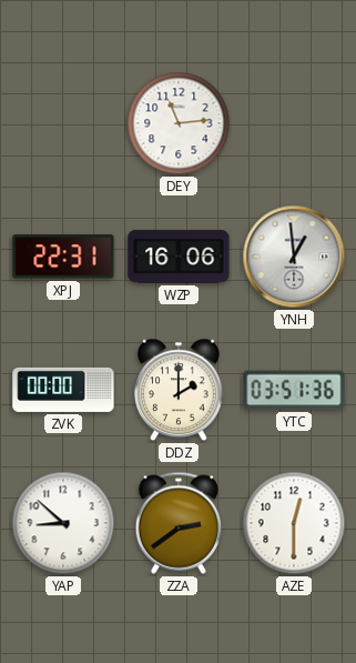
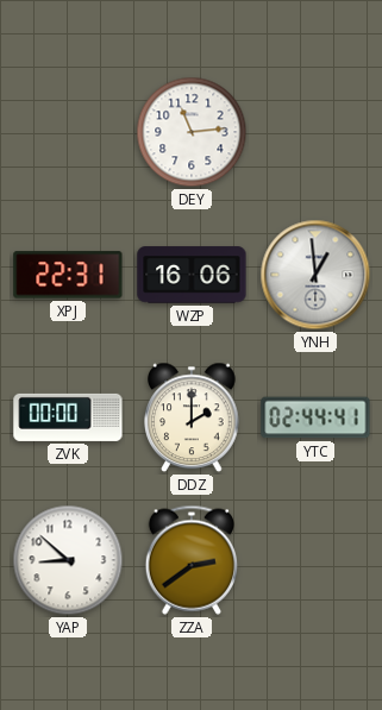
YTC: 03:51 -> 02:44 (315, 417)
AZE: 12:30 -> none (294, 523)
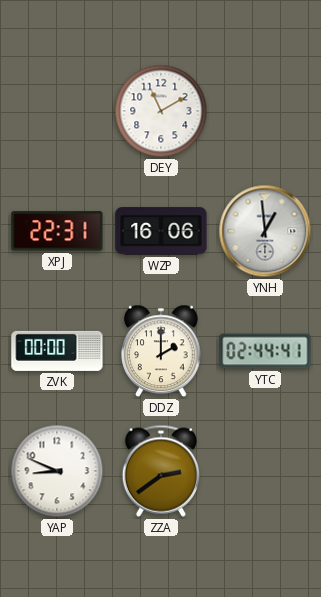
DEY: 11:14 -> 11:10 (161, 111)
YAP: 8:52 -> 8:49 (57, 471)
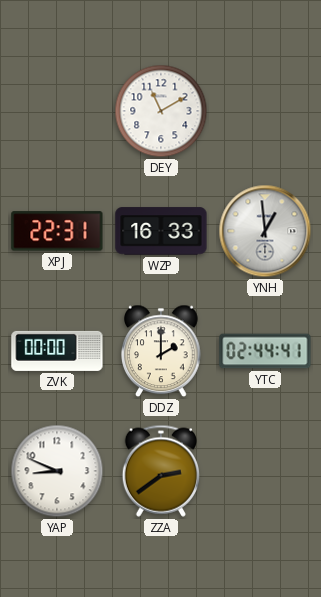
WZP: 16:06 -> 16:33 (161, 231)
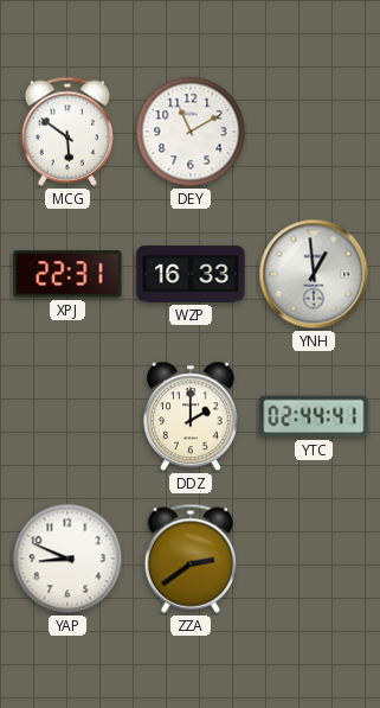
MCG: none -> 5:51 (66, 132)
ZVK: 00:00 -> none (57, 351)
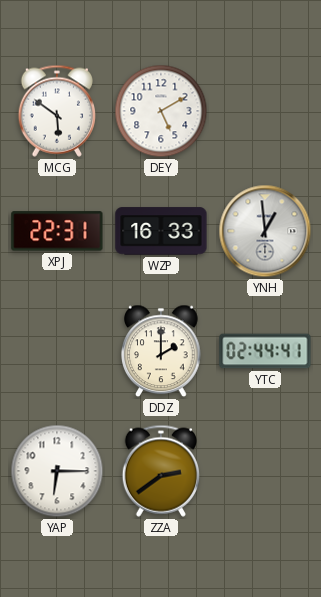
DEY: 11:10 -> 5:10 (161, 111)
YAP: 8:49 -> 6:15 (57, 471)
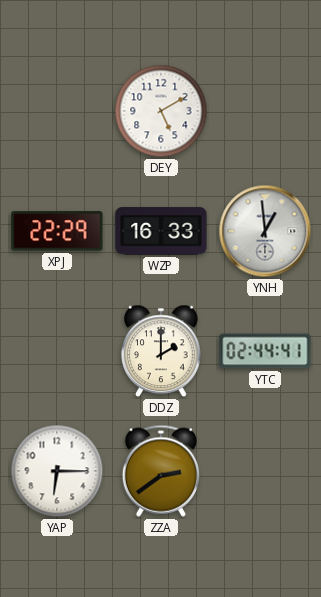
MCG: 5:51 -> none (56, 111)
XPJ: 22:31 -> 22:29 (57, 231)
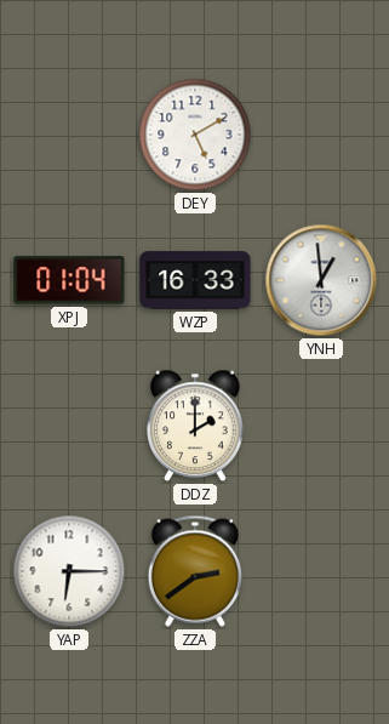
XPJ: 22:29 -> 01:04 (69, 280)
YTC: 02:44 -> none (265, 351)
